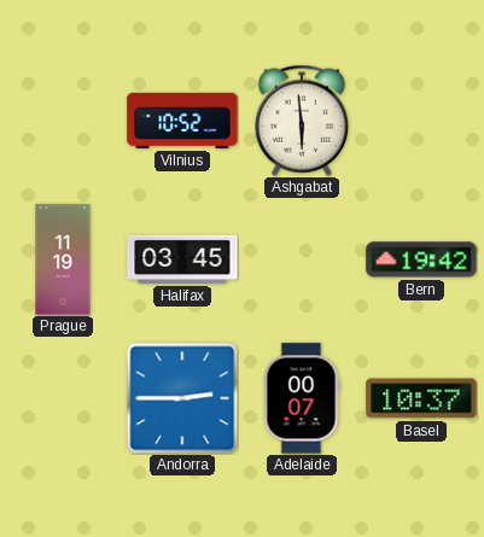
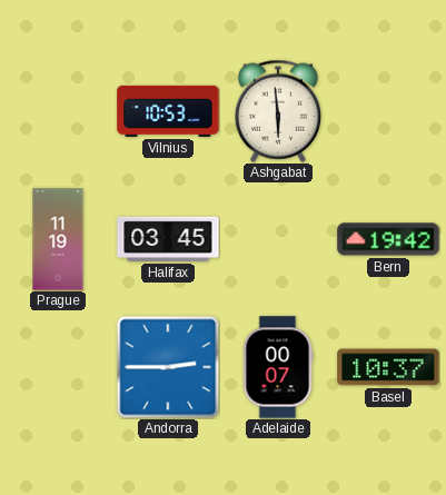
Vilnius: 10:52 -> 10:53 (168, 111)
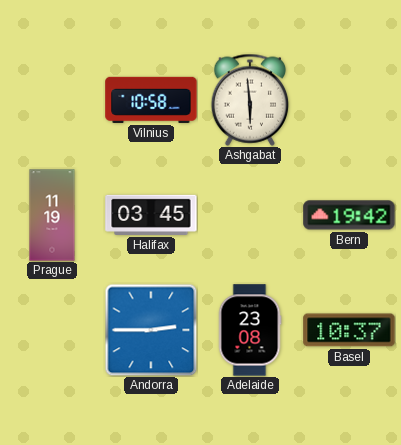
Vilnius: 10:53 -> 10:58 (151, 100)
Adelaide: 00:07 -> 23:08 (250, 330)
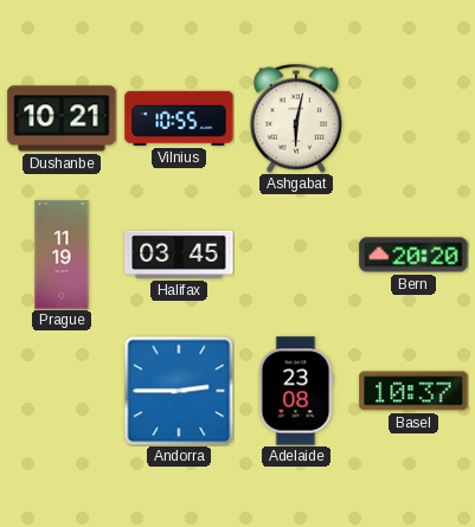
Dushanbe: none -> 10:21 (62, 118)
Vilnius: 10:58 -> 10:55 (179, 118)
Ashgabat: 5:59 -> 6:02 (296, 118)
Bern: 19:42 -> 20:20 (413, 255)
